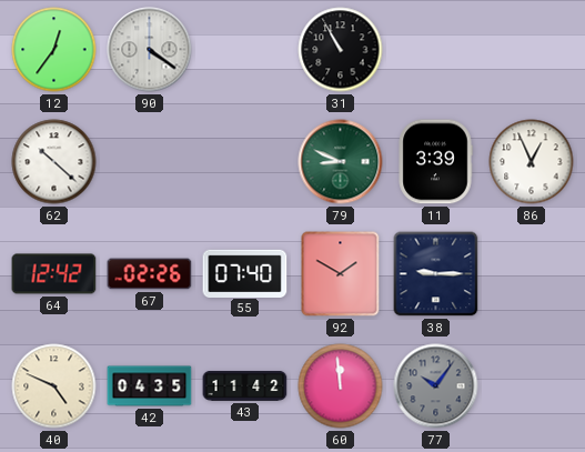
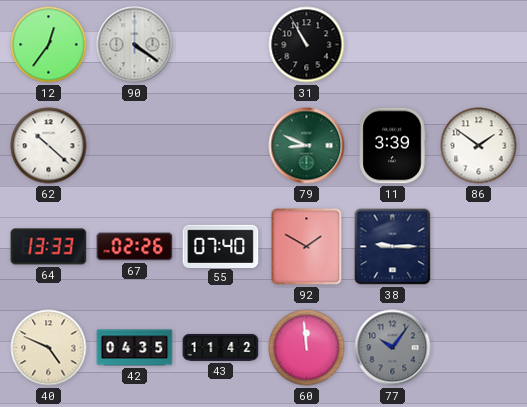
86: 12:56 -> 1:51 (479, 146)
64: 12:42 -> 13:33 (49, 247)
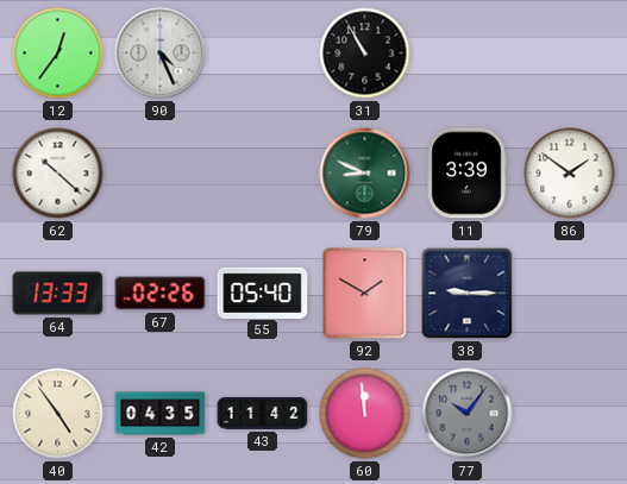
90: 4:21 -> 4:26 (161, 54)
55: 07:40 -> 05:40 (263, 293)
40: 4:49 -> 4:54 (58, 414)
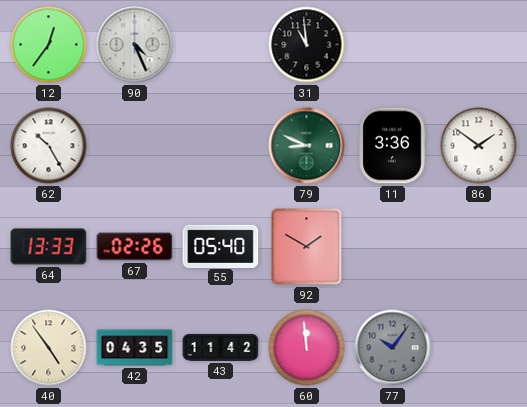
31: 10:55 -> 10:59 (307, 45)
62: 10:22 -> 10:25 (49, 146)
11: 3:39 -> 3:36 (392, 146)
38: 9:15 -> none (468, 294)
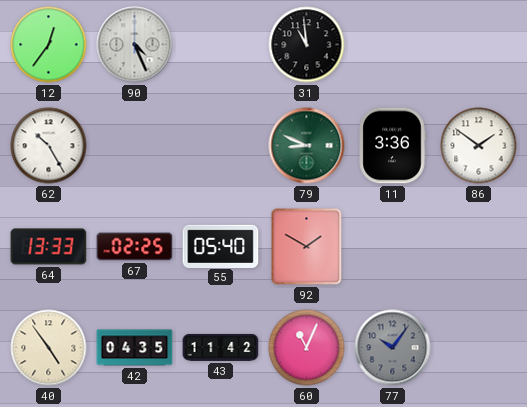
67: 02:26 -> 02:25 (135, 247)
60: 11:59 -> 11:04 (307, 348)
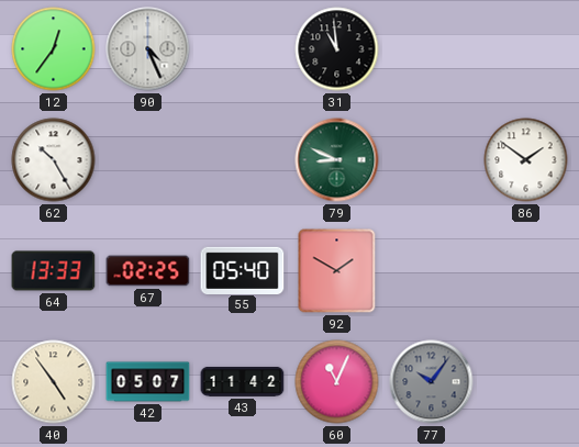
11: 3:36 -> none (392, 146)
42: 04:35 -> 05:07 (148, 382)
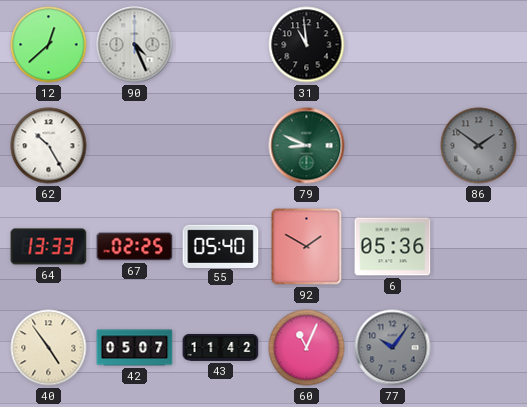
12: 12:36 -> 12:38 (49, 45)
86 dial: white -> grey (479, 146)
6: none -> 05:36 (393, 247)
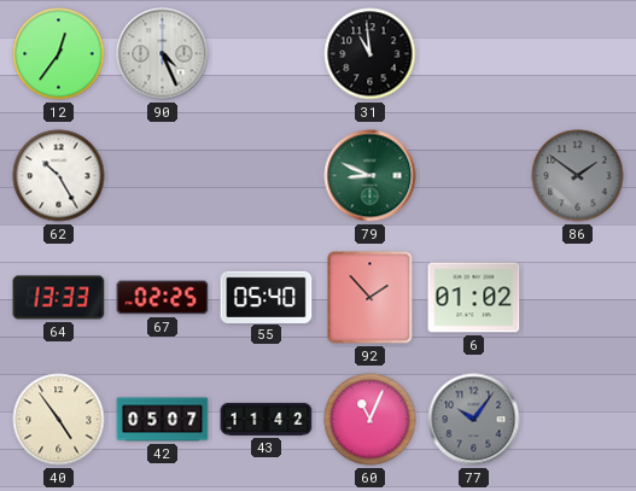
12: 12:38 -> 12:36 (59, 54)
92: 1:50 -> 1:53 (370, 298)
6: 05:36 -> 01:02 (474, 298)
